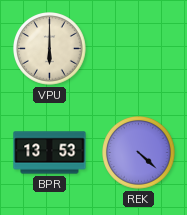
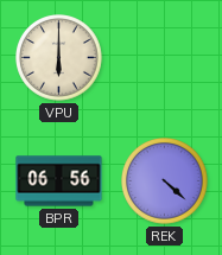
BPR: 13:53 -> 06:56 (59, 181)
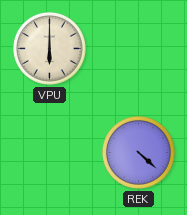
BPR: 06:56 -> none (59, 181)
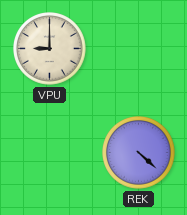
VPU: 6:00 -> 9:00 (50, 49)
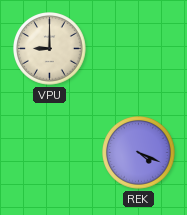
REK: 4:22 -> 4:19 (139, 153)
